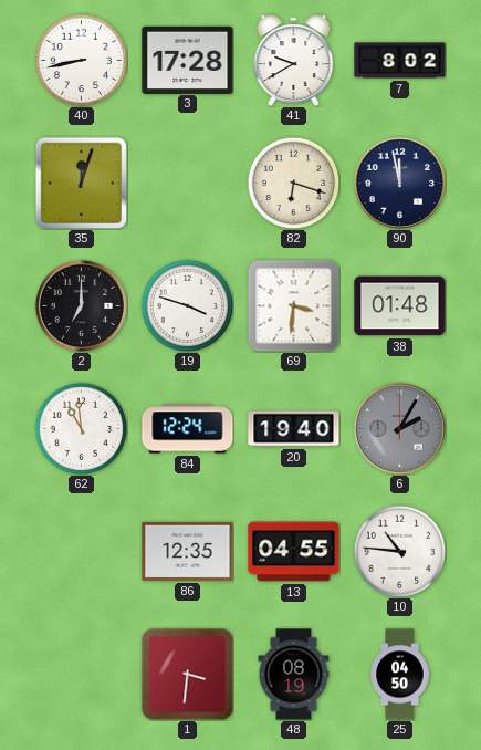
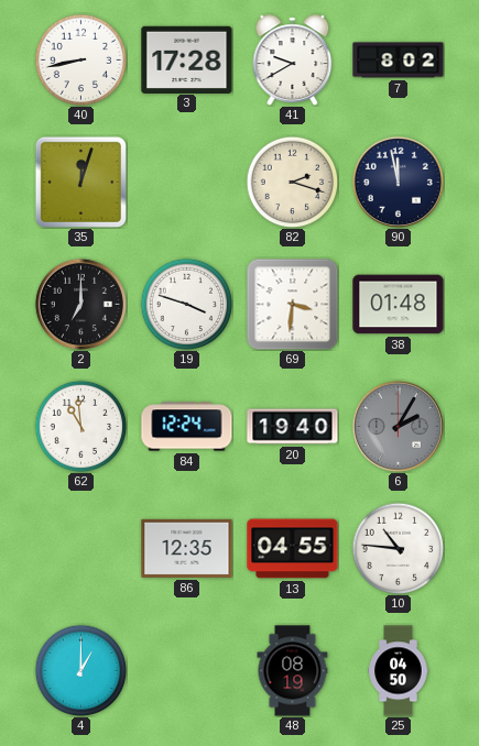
82: 6:18 -> 2:18 (292, 182)
4: none -> 1:00 (80, 670)
1: 3:31 -> none (187, 674)
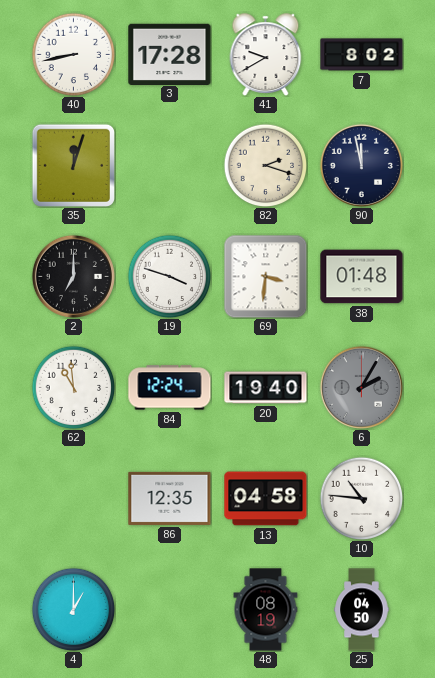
13: 04:55 -> 04:58 (266, 499)
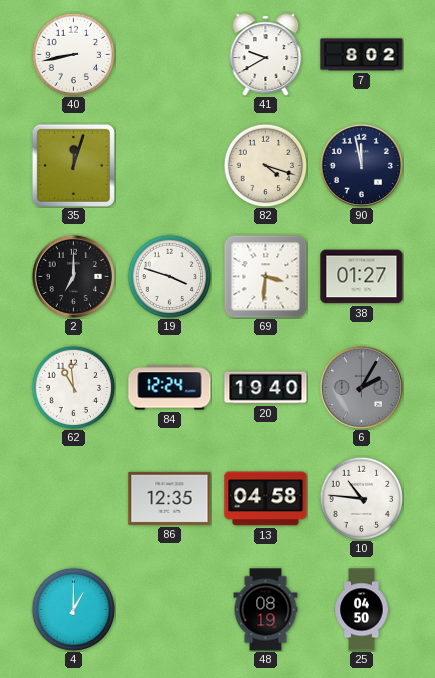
3: 17:28 -> none (170, 54)
82: 2:18 -> 4:18 (265, 165)
38: 01:48 -> 01:27 (362, 277)
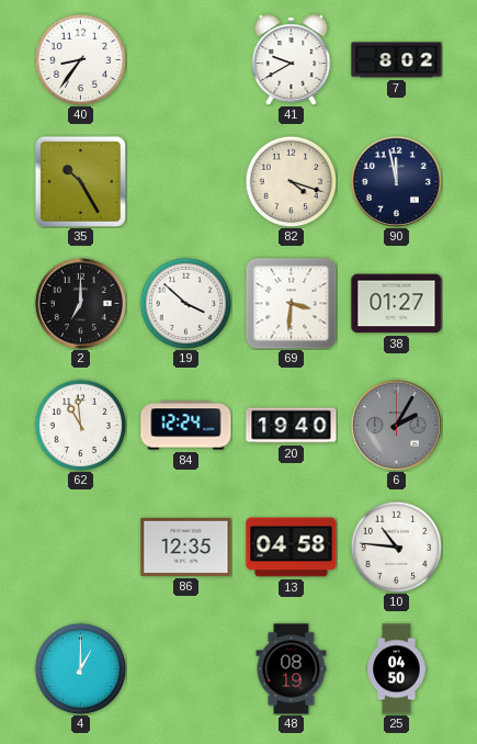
40: 8:43 -> 8:36 (80, 59)
35: 12:03 -> 10:25 (80, 181)
19: 3:48 -> 3:52 (185, 303)
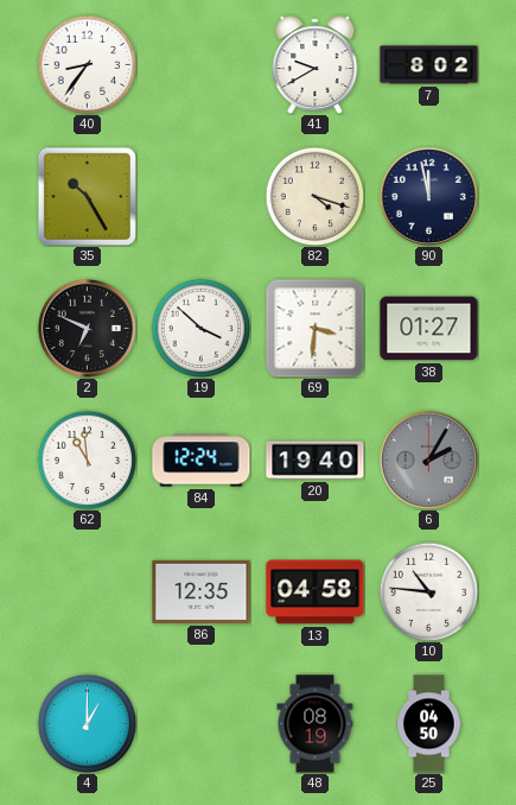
2: 7:00 -> 6:49 (87, 328)
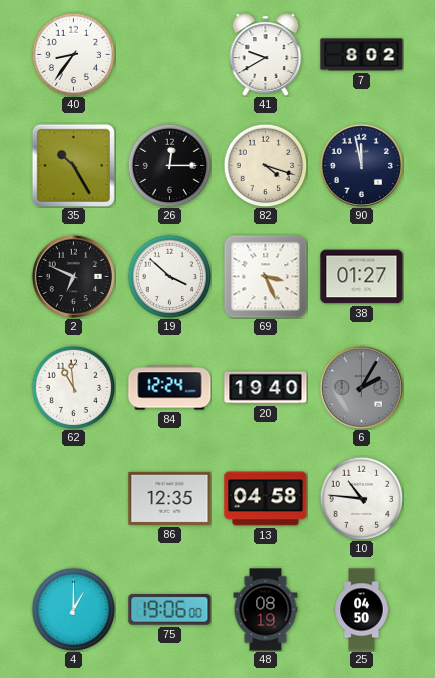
26: none -> 12:15 (169, 165)
69: 3:31 -> 3:26 (265, 276)
75: none -> 19:06 (170, 610)
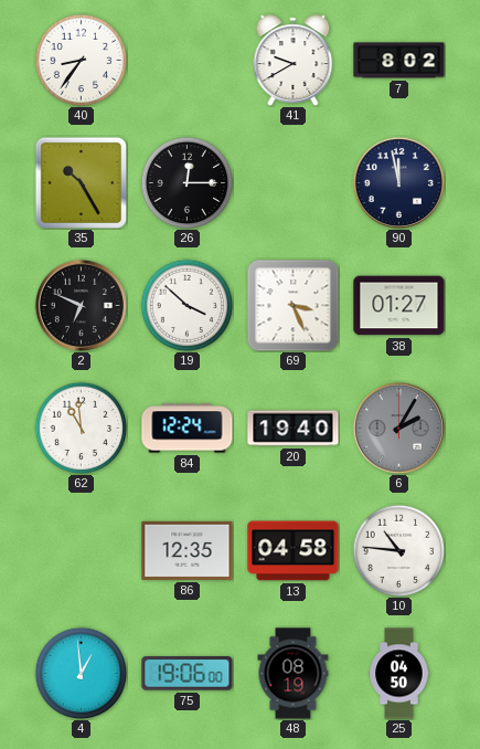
82: 4:18 -> none (265, 165)
4: 1:00 -> 12:59 (81, 673)
